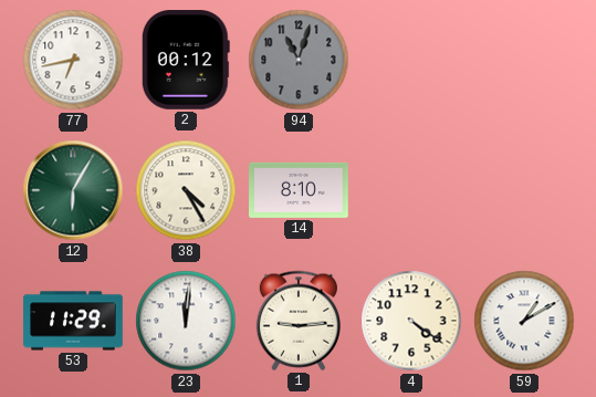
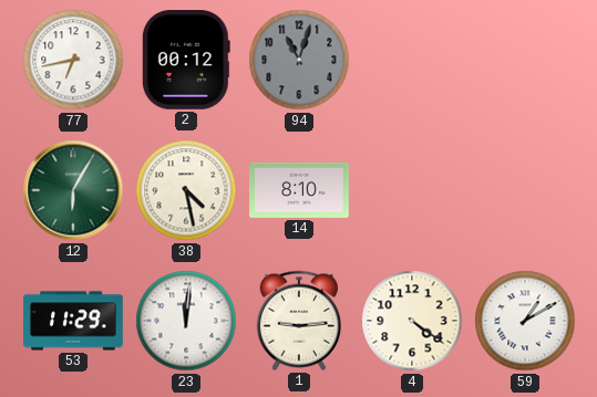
38: 4:25 -> 4:28 (186, 190)
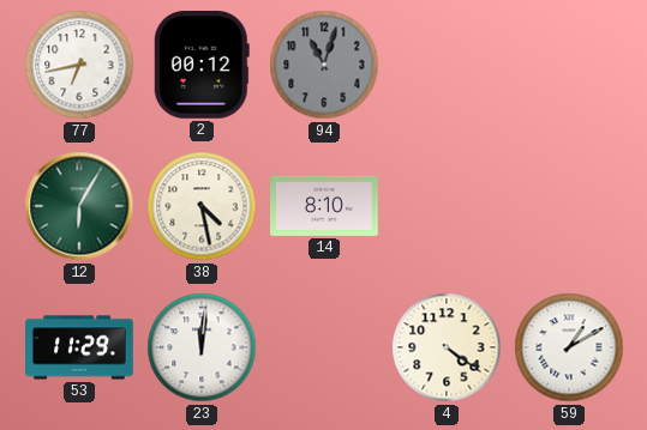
1: 9:14 -> none (298, 321)
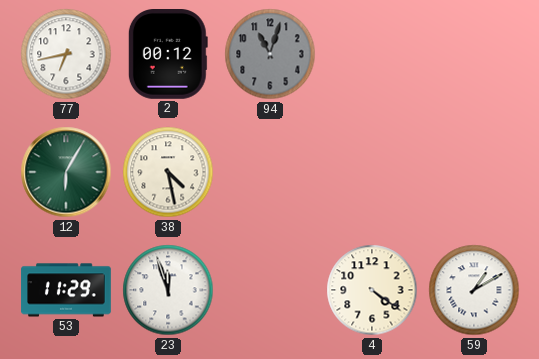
14: 8:10 -> none (325, 206)
23: 12:01 -> 11:57 (168, 290)
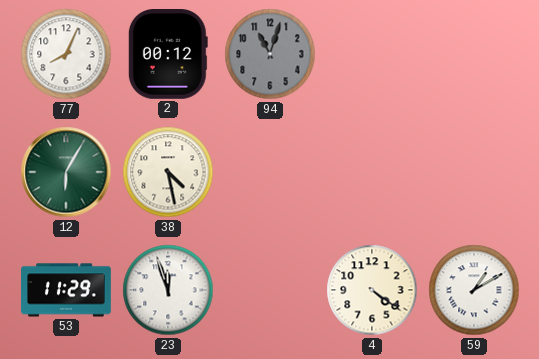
77: 6:43 -> 8:04 (66, 54)
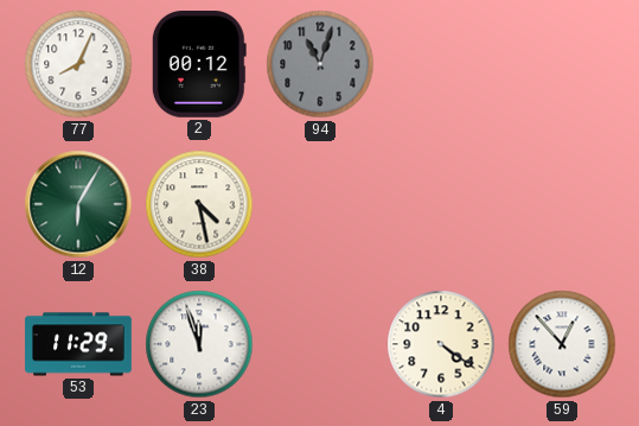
59: 1:10 -> 12:53 (562, 344)
